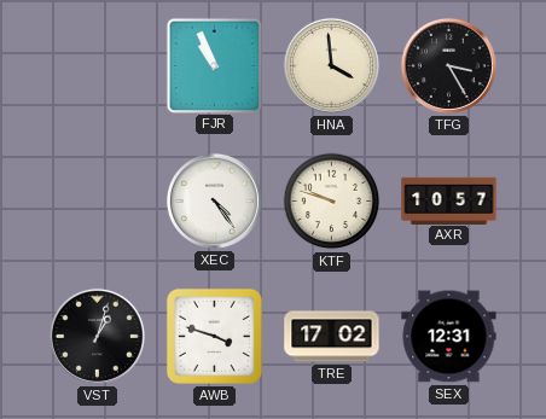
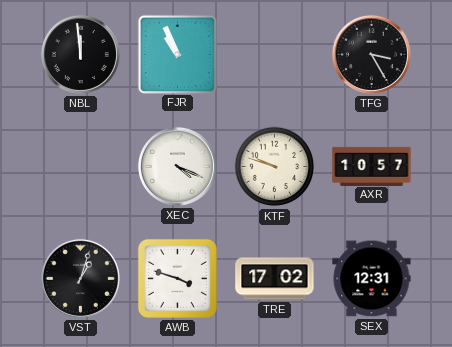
NBL: none -> 11:59 (80, 54)
HNA: 3:59 -> none (331, 65)
XEC: 4:24 -> 4:19 (177, 166)
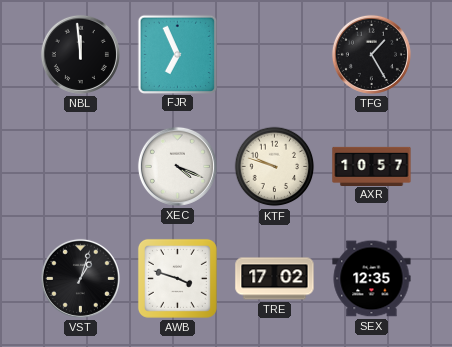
FJR: 10:56 -> 6:56 (177, 54)
TFG: 3:25 -> 1:25 (371, 54)
SEX: 12:31 -> 12:35 (372, 279)
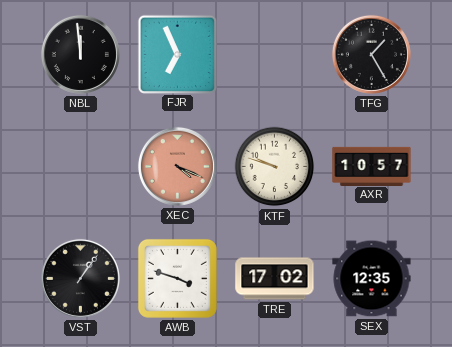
XEC dial: white -> salmon (177, 166)
VST: 1:03 -> 1:06 (80, 278)
